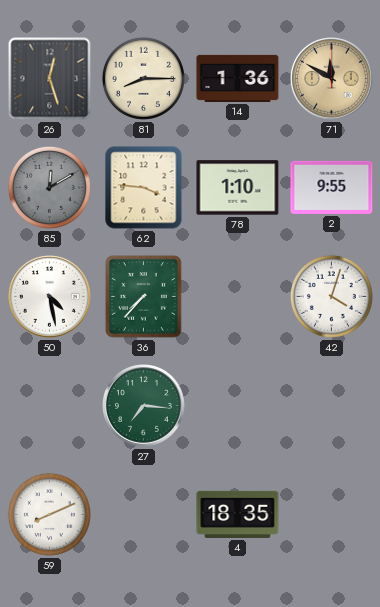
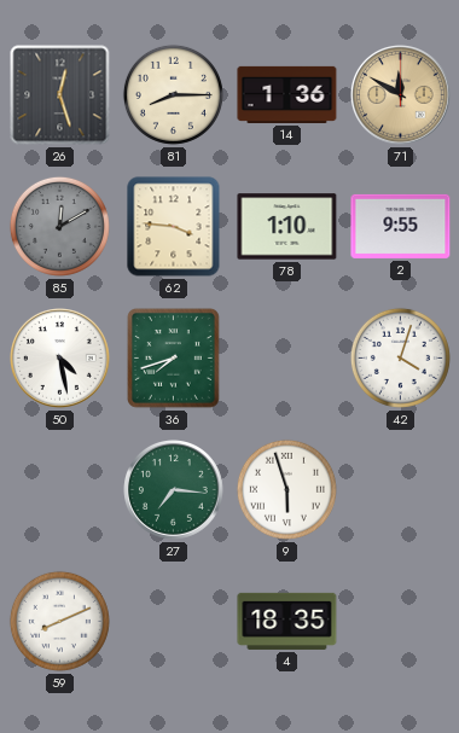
36: 7:37 -> 7:42 (173, 359)
9: none -> 5:57 (286, 489)
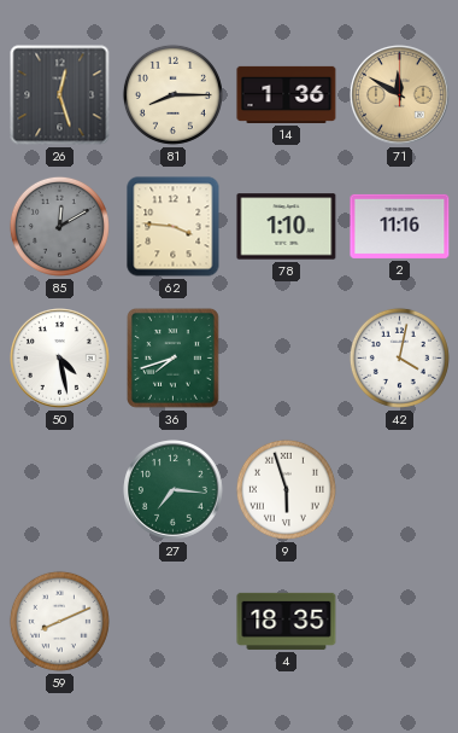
2: 9:55 -> 11:16 (400, 226)
42: 4:03 -> 4:02 (399, 357)
